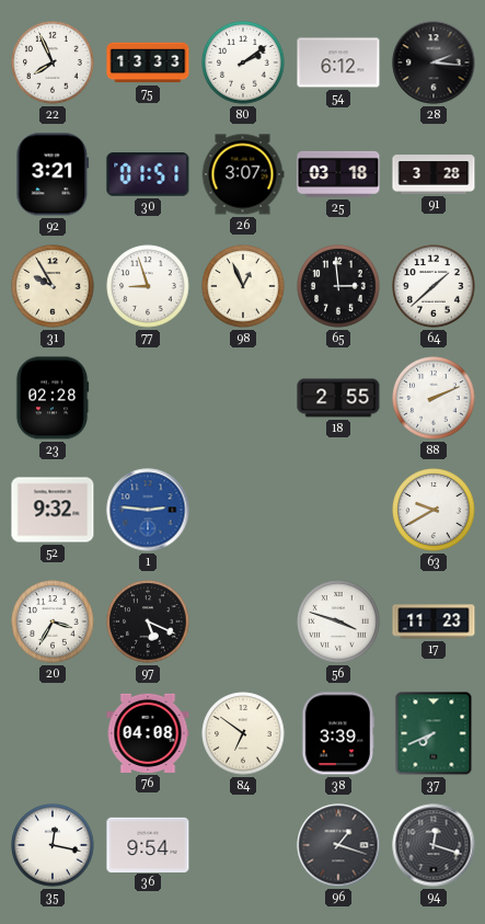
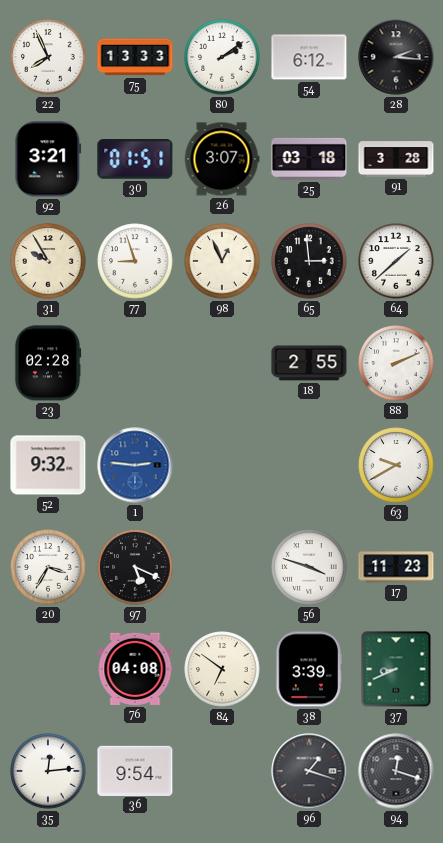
37: 7:41 -> 8:41 (396, 669)
35: 12:17 -> 12:14 (48, 771)
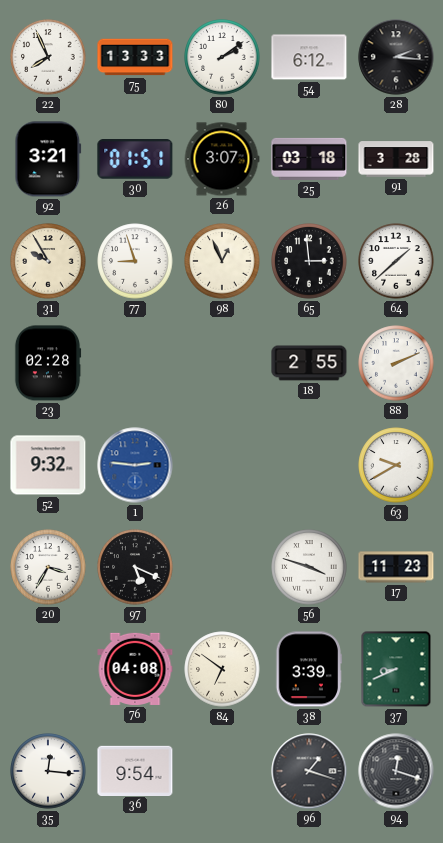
35: 12:14 -> 12:16 (48, 771)
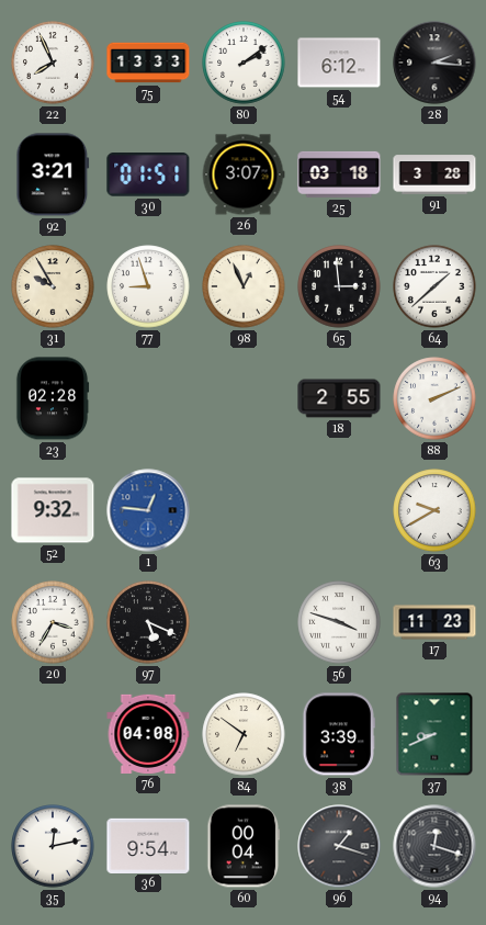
1: 2:46 -> 12:46 (148, 510)
35: 12:16 -> 12:13 (53, 846)
60: none -> 00:04 (244, 846)
